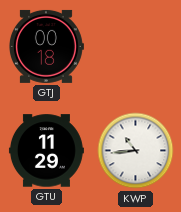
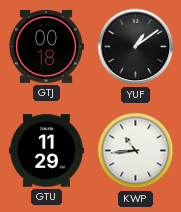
YUF: none -> 1:09 (136, 47)
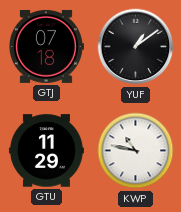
GTJ: 00:18 -> 07:18 (46, 46)
KWP: 10:44 -> 10:47 (136, 151)
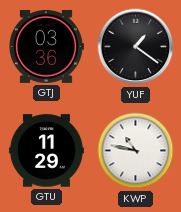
GTJ: 07:18 -> 03:36 (46, 46)
YUF: 1:09 -> 1:21 (136, 47)
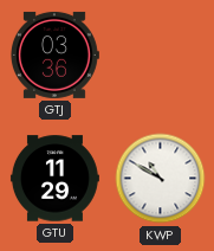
YUF: 1:21 -> none (136, 47)
KWP: 10:47 -> 10:50 (161, 179)
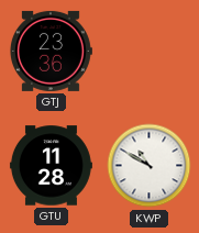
GTJ: 03:36 -> 23:36 (51, 51)
GTU: 11:29 -> 11:28 (51, 166)
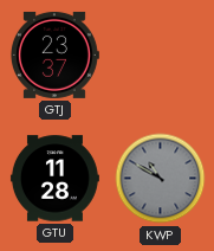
GTJ: 23:36 -> 23:37 (54, 54)
KWP dial: white -> grey (161, 179)
